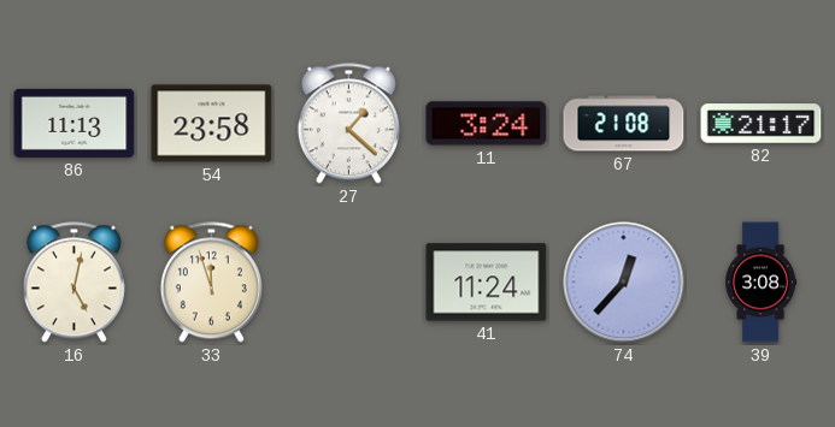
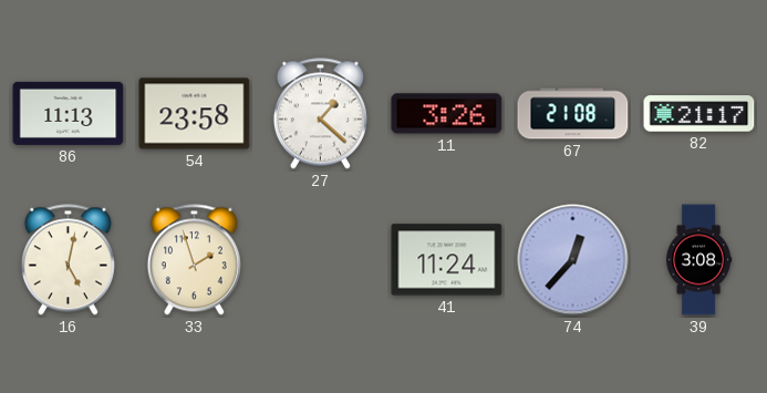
11: 3:24 -> 3:26 (447, 114)
33: 11:57 -> 1:57 (194, 260)
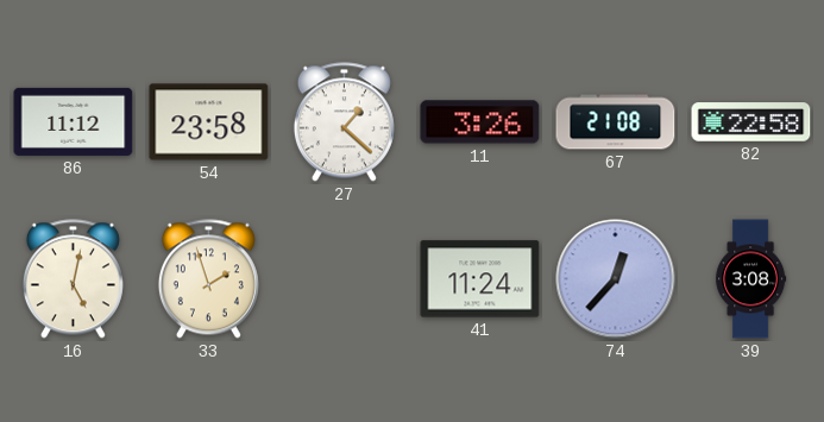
86: 11:13 -> 11:12 (74, 121)
82: 21:17 -> 22:58 (751, 122)
